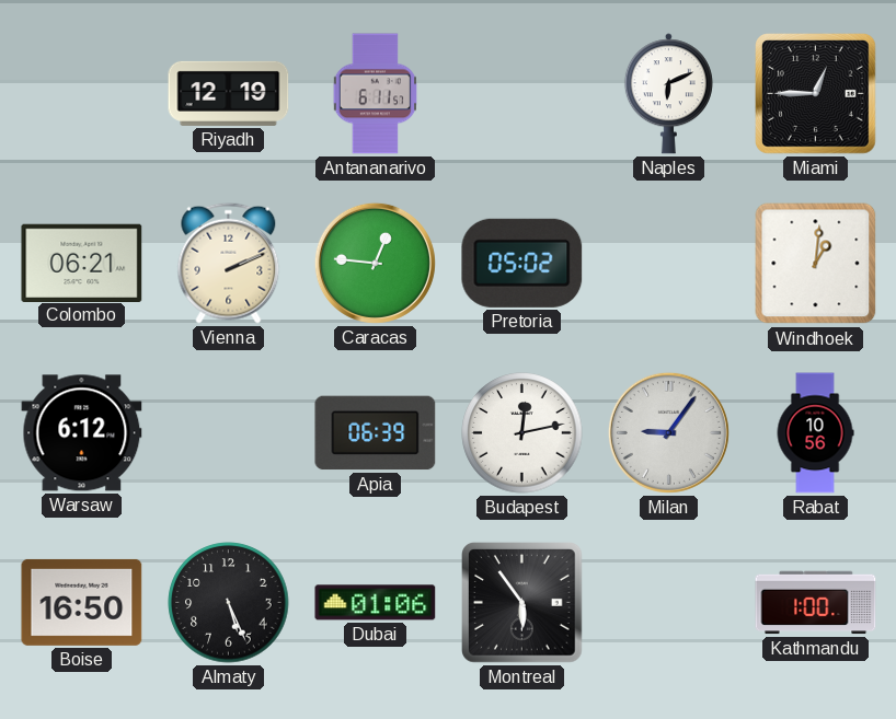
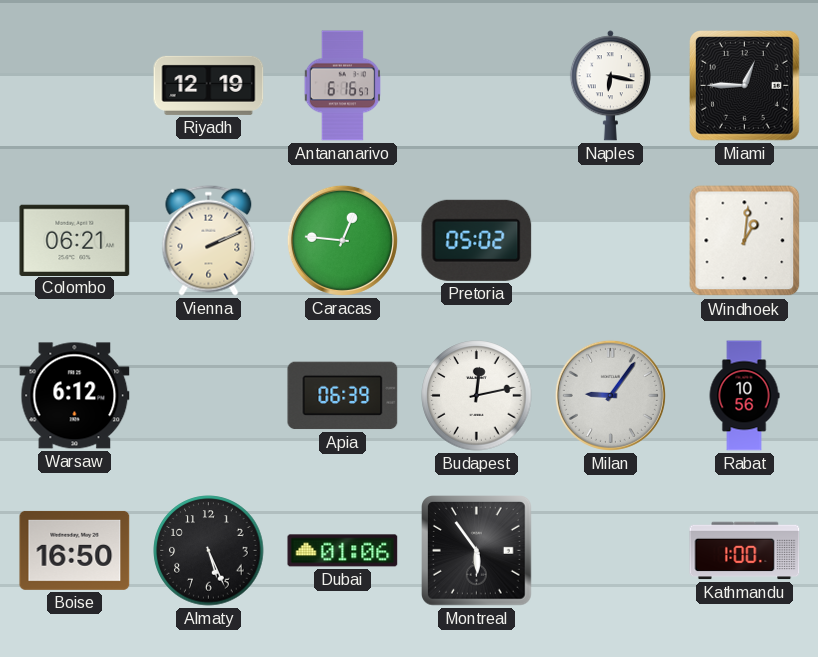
Antananarivo: 6:11 -> 6:16 (342, 86)
Naples: 6:11 -> 6:17 (610, 86)
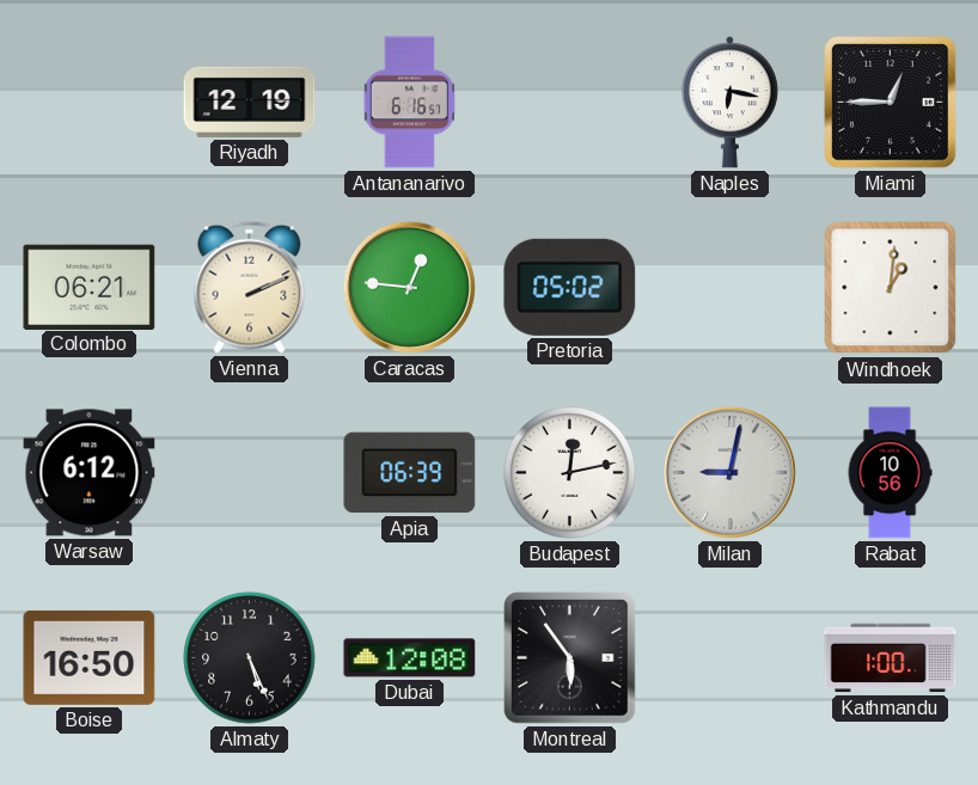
Milan: 9:06 -> 9:02 (729, 472)
Dubai: 01:06 -> 12:08 (410, 658)
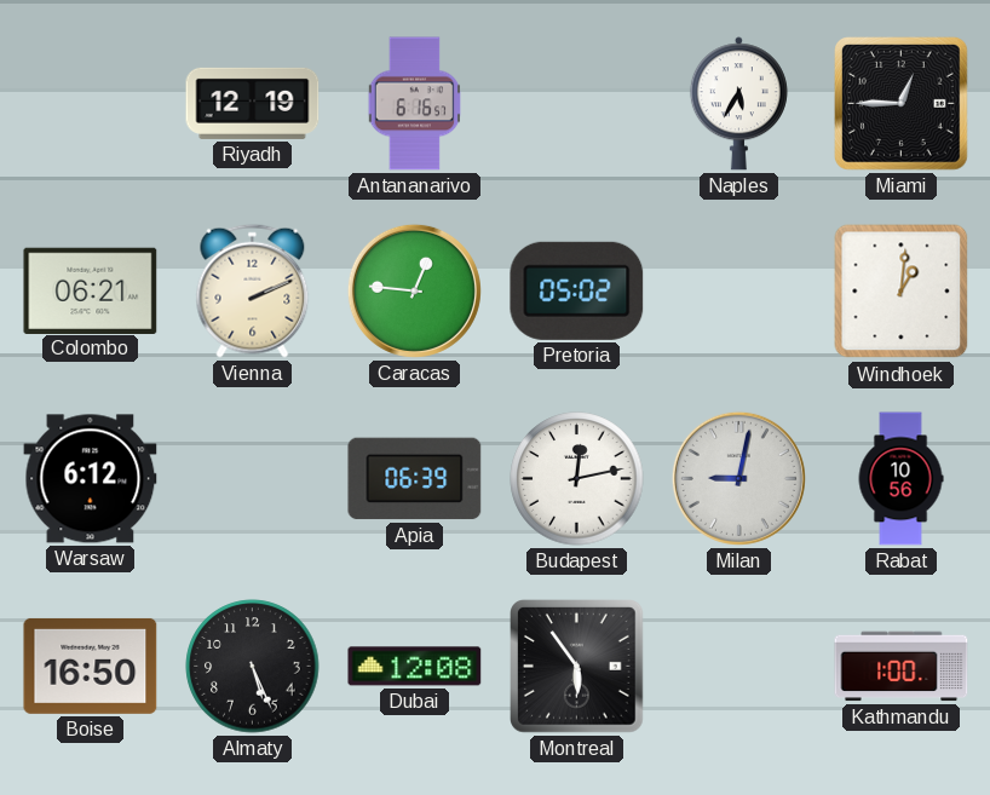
Naples: 6:17 -> 5:35 (738, 104)
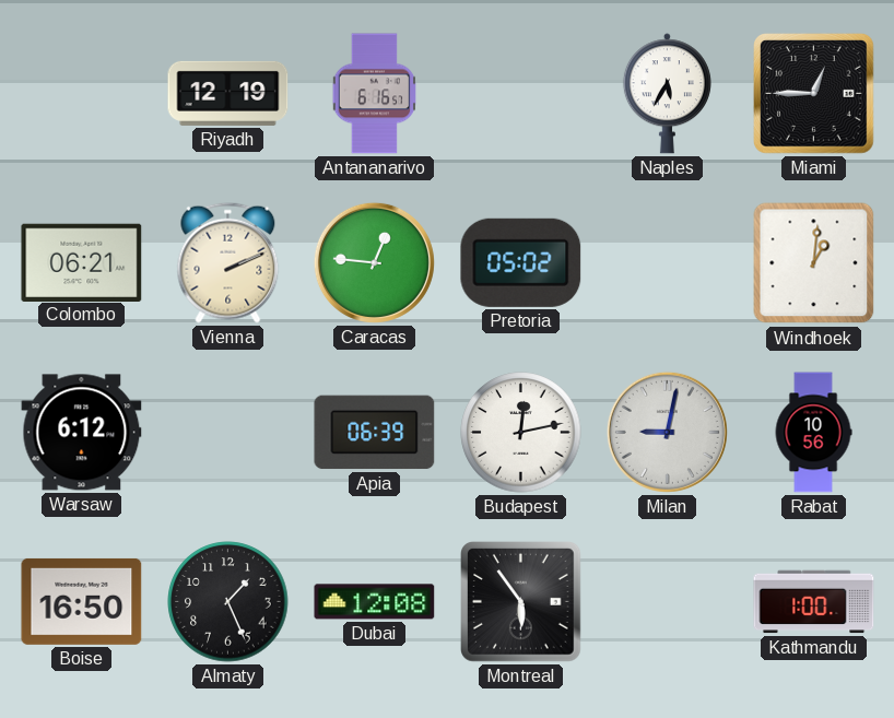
Almaty: 5:26 -> 1:26 (228, 602)
